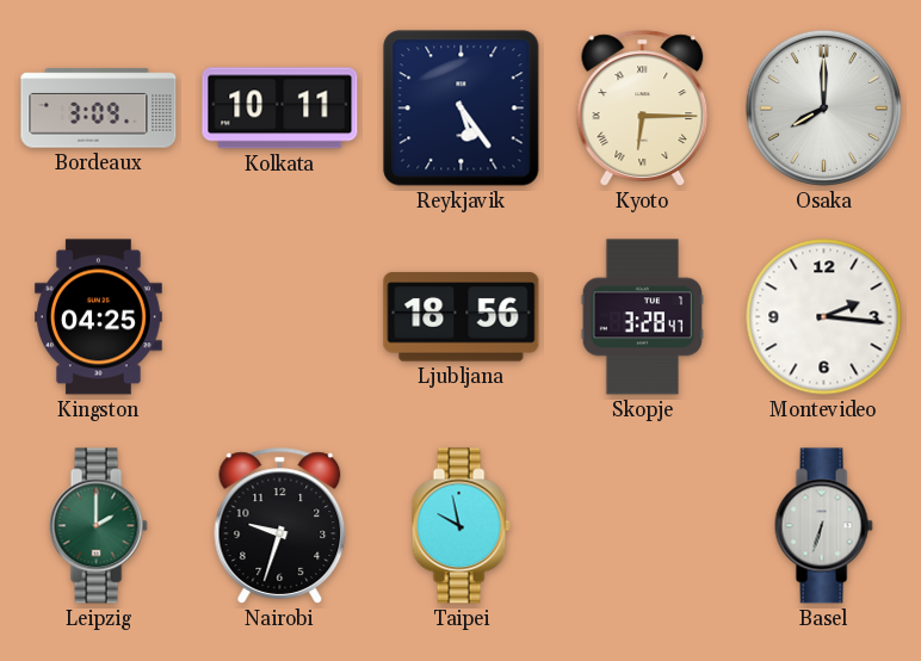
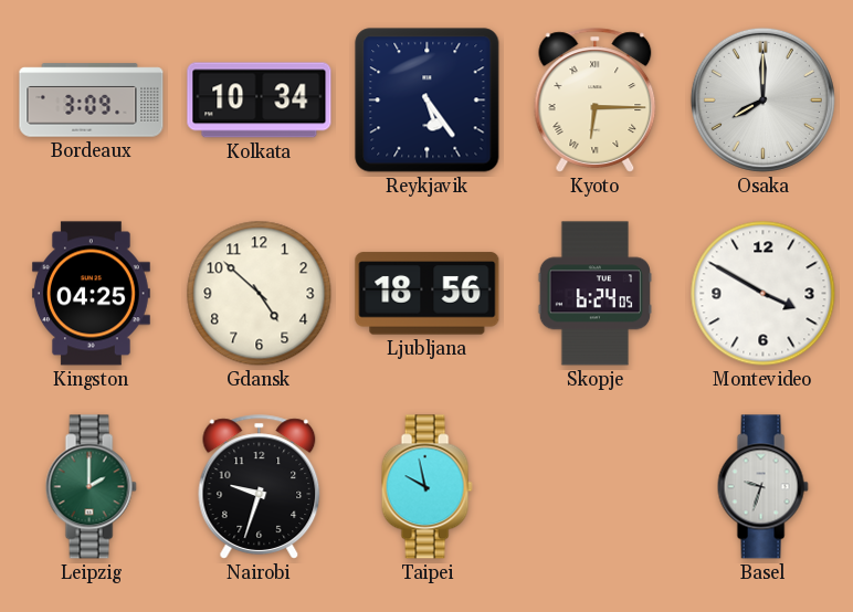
Kolkata: 10:11 -> 10:34 (260, 101)
Gdansk: none -> 4:52 (260, 294)
Skopje: 3:28 -> 6:24 (594, 294)
Montevideo: 2:16 -> 3:50 (764, 294)
Basel: 6:33 -> 9:33 (762, 487)
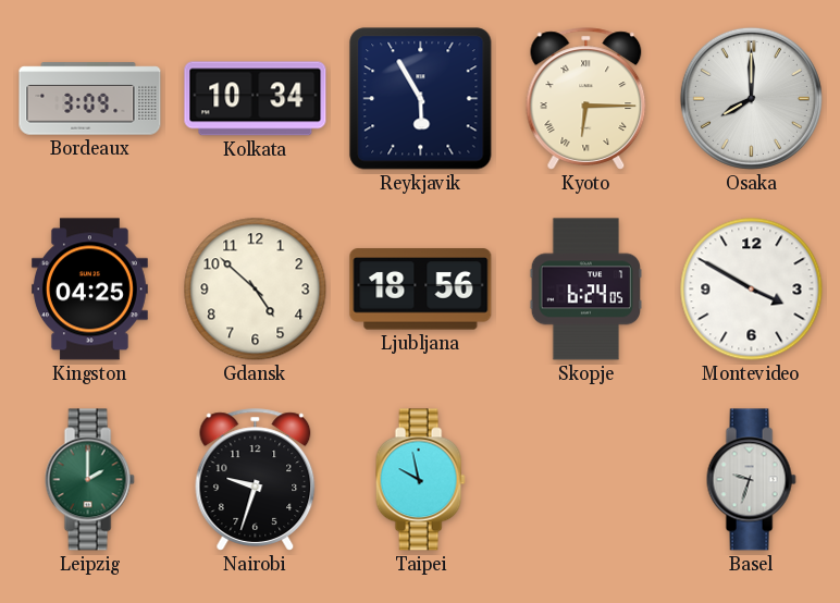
Reykjavik: 5:24 -> 5:55 (421, 99)
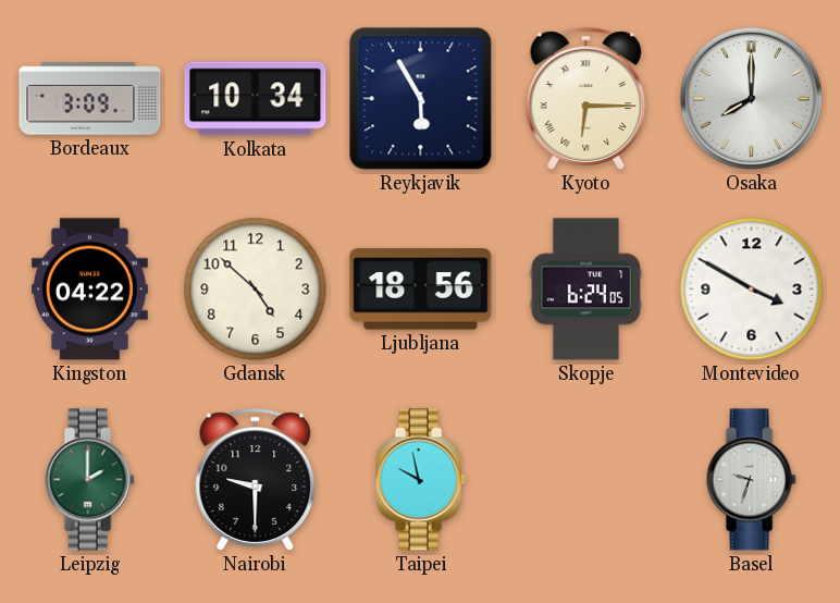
Kingston: 04:25 -> 04:22 (89, 290)
Nairobi: 9:33 -> 9:30 (256, 480)
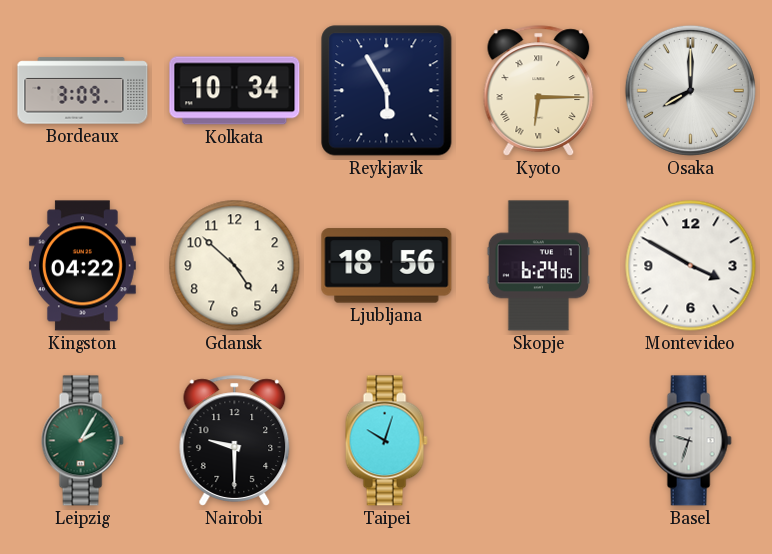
Leipzig: 2:00 -> 2:05 (82, 441)
Taipei: 9:58 -> 10:03 (386, 441)
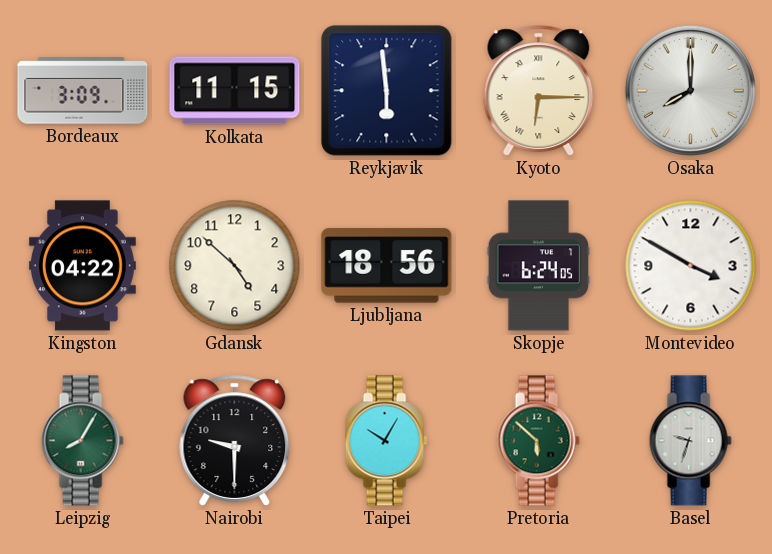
Kolkata: 10:34 -> 11:15 (235, 91)
Reykjavik: 5:55 -> 5:59 (387, 91)
Leipzig: 2:05 -> 8:05 (82, 441)
Taipei: 10:03 -> 10:05 (386, 441)
Pretoria: none -> 5:52 (538, 441)
